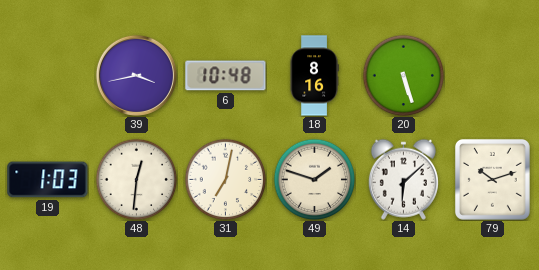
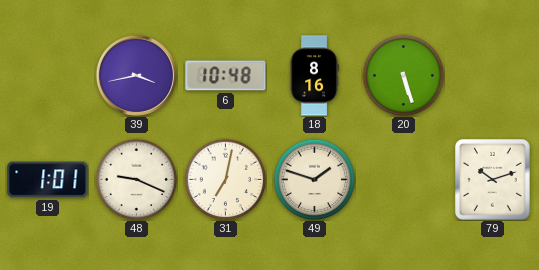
19: 1:03 -> 1:01 (48, 180)
48: 12:31 -> 9:19 (136, 179)
14: 6:08 -> none (403, 179)
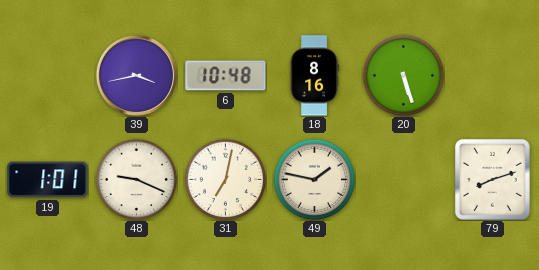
49: 1:48 -> 1:47 (314, 179)
79: 10:12 -> 8:12 (492, 179)
